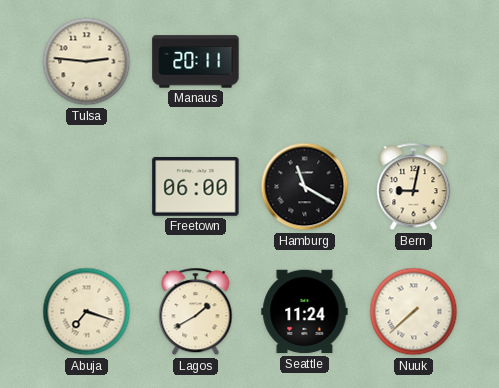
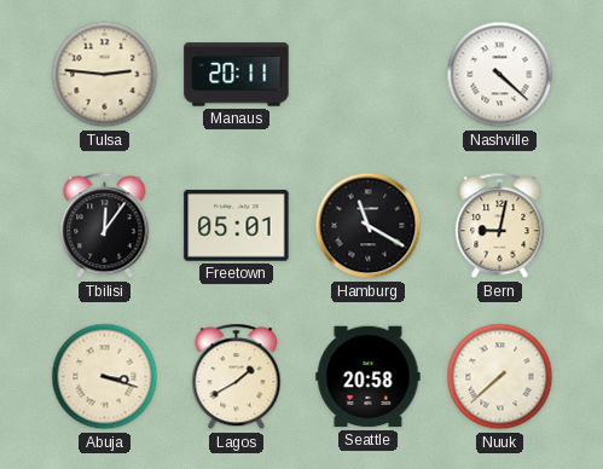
Nashville: none -> 4:22 (500, 75)
Tbilisi: none -> 12:06 (105, 226)
Freetown: 06:00 -> 05:01 (237, 226)
Abuja: 7:18 -> 3:18 (105, 377)
Seattle: 11:24 -> 20:58 (369, 377)
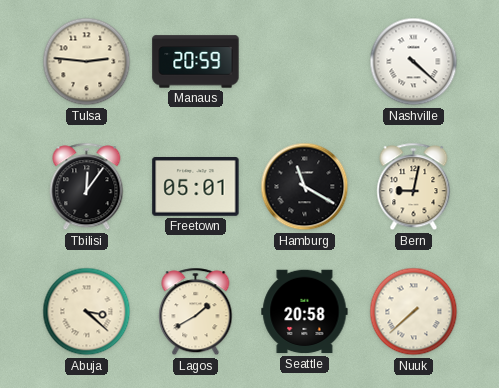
Manaus: 20:11 -> 20:59 (196, 62)
Abuja: 3:18 -> 3:22 (87, 312)
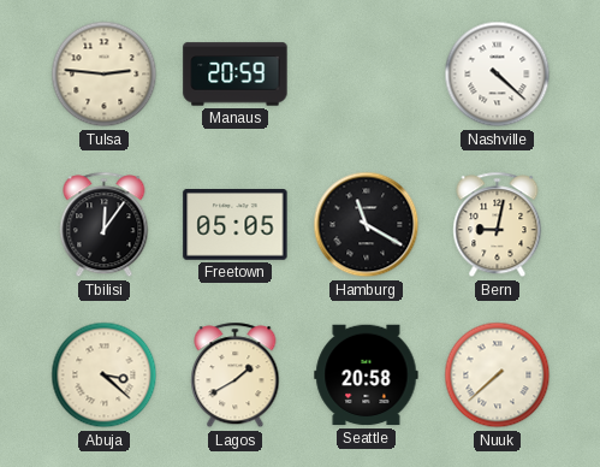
Freetown: 05:01 -> 05:05 (236, 225)
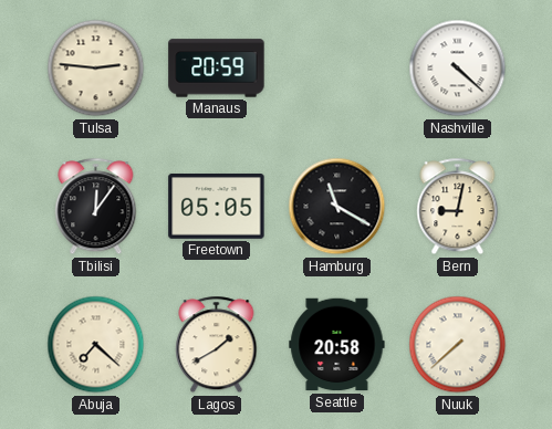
Abuja: 3:22 -> 7:22 (96, 345)
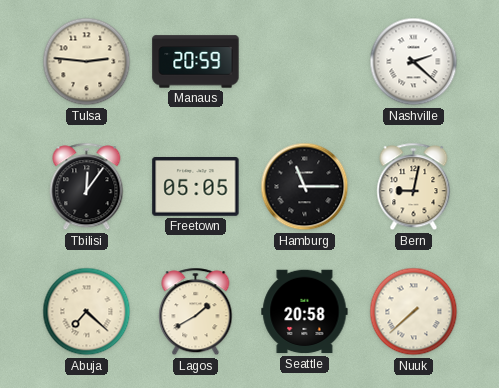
Nashville: 4:22 -> 2:22 (414, 62)
Hamburg: 11:20 -> 11:15 (305, 187)
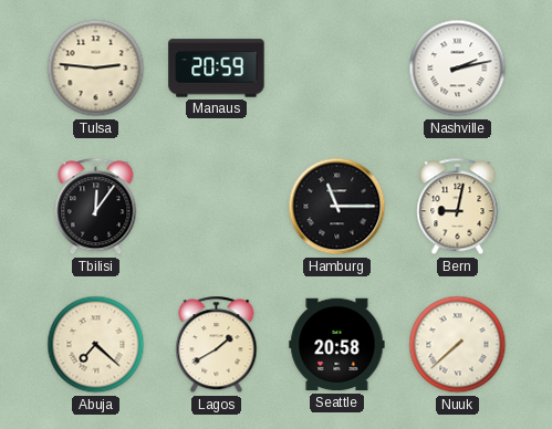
Nashville: 2:22 -> 2:13 (458, 69)
Freetown: 05:05 -> none (196, 187)
